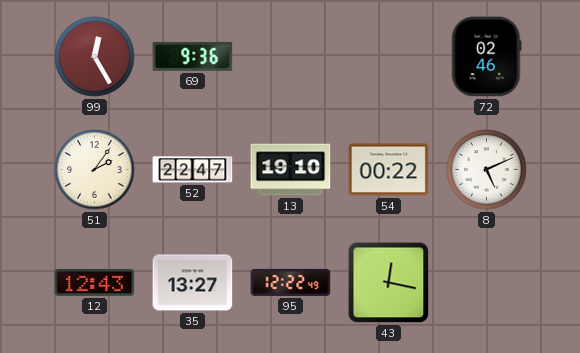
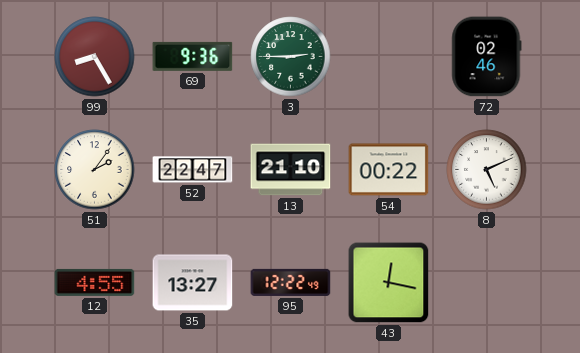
99: 12:25 -> 8:25 (95, 57)
3: none -> 2:45 (291, 57)
13: 19:10 -> 21:10 (291, 170)
12: 12:43 -> 4:55 (95, 282)
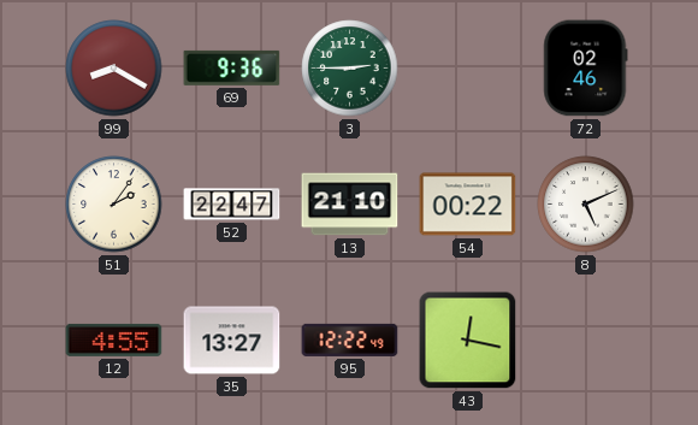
99: 8:25 -> 8:20 (114, 69)
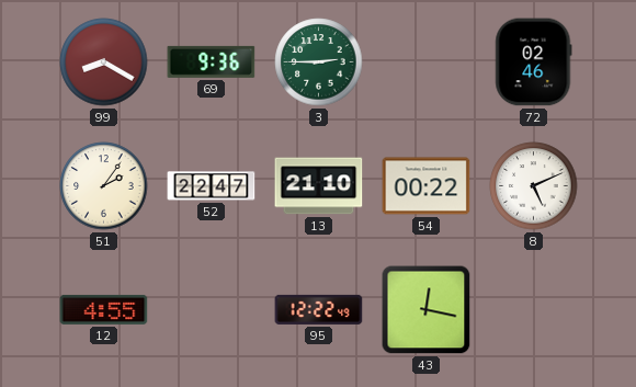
35: 13:27 -> none (232, 341)
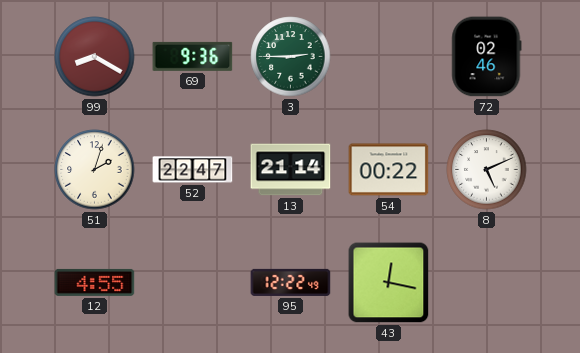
51: 2:06 -> 2:03 (95, 170)
13: 21:10 -> 21:14 (291, 170)
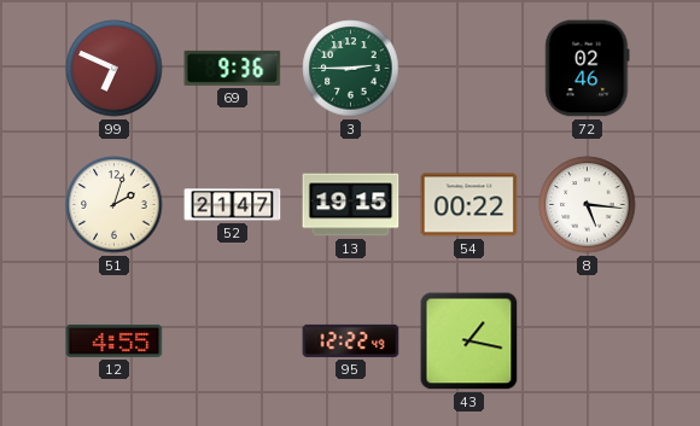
99: 8:20 -> 6:49 (115, 69)
52: 22:47 -> 21:47 (233, 205)
13: 21:14 -> 19:15 (351, 205)
8: 5:11 -> 5:16 (588, 205)
43: 12:17 -> 1:17 (469, 342)
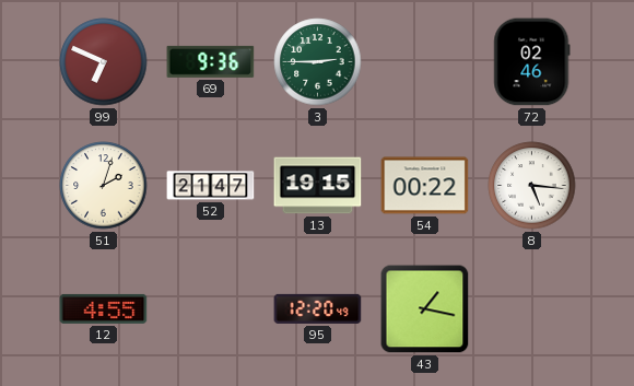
95: 12:22 -> 12:20 (318, 308)
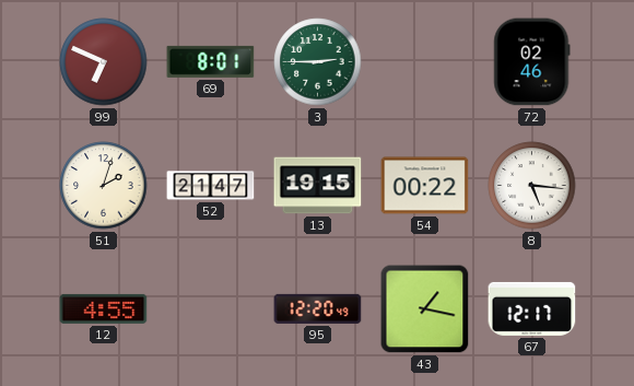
69: 9:36 -> 8:01 (211, 61)
67: none -> 12:17 (532, 308)
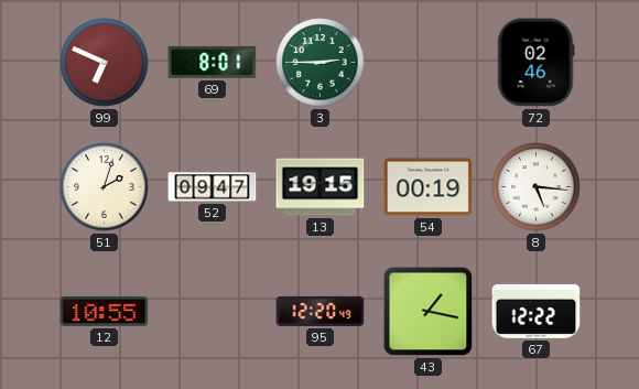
52: 21:47 -> 09:47 (213, 187)
54: 00:22 -> 00:19 (429, 187)
12: 4:55 -> 10:55 (105, 311)
67: 12:17 -> 12:22 (537, 311)
